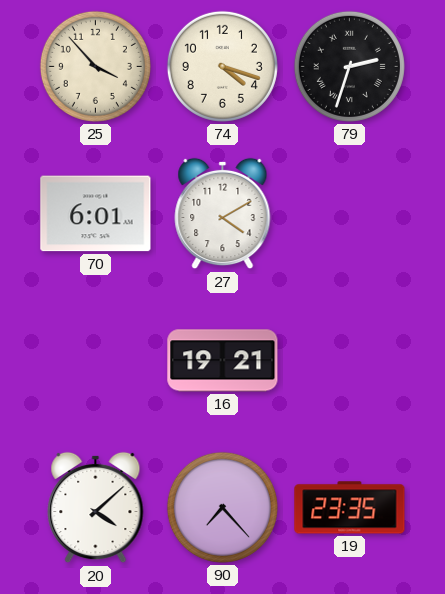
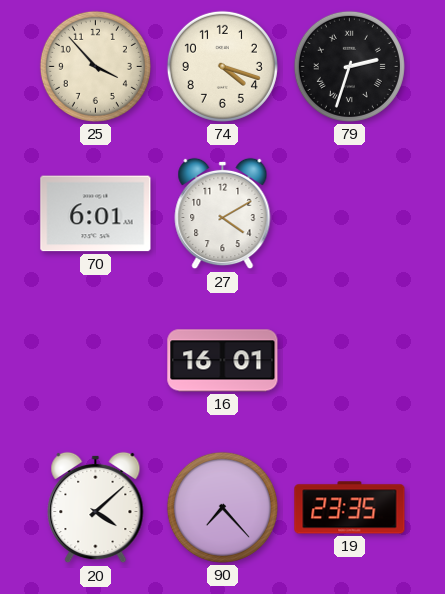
16: 19:21 -> 16:01 (223, 361)
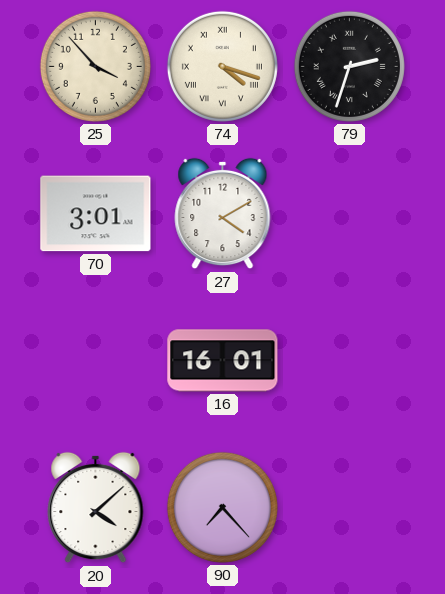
74 numerals: Arabic -> Roman (222, 66)
70: 6:01 -> 3:01 (96, 214)
19: 23:35 -> none (350, 508)
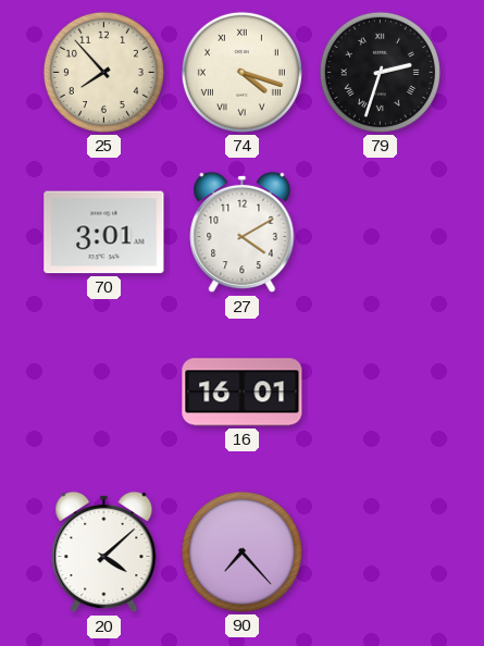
25: 3:53 -> 7:53 (103, 72)
